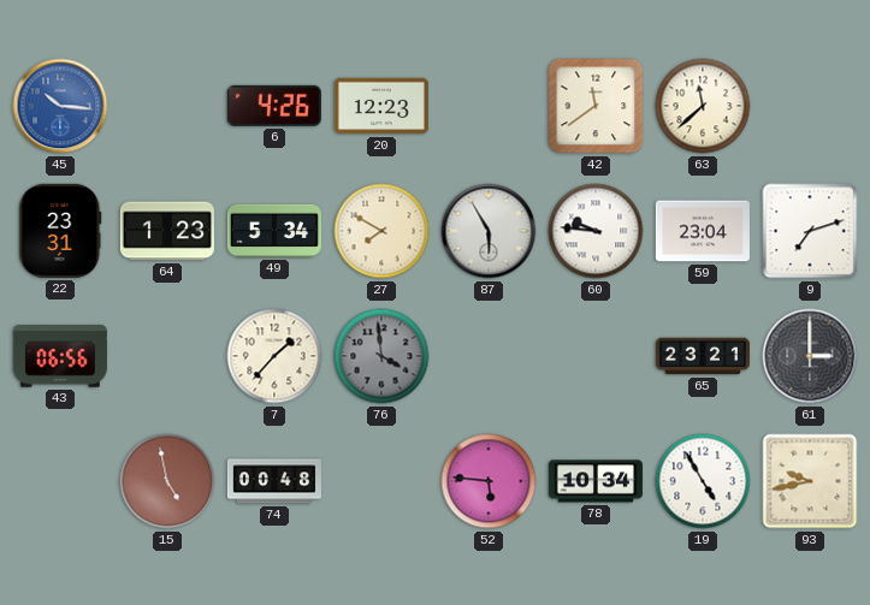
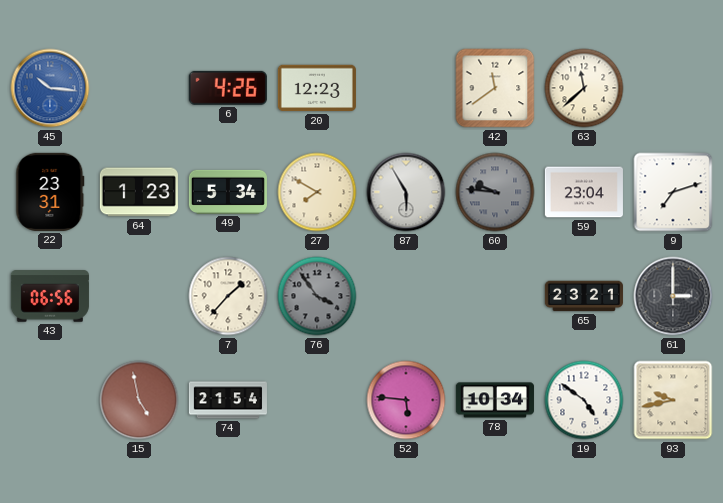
60 dial: white -> grey (495, 192)
76: 3:59 -> 3:54 (317, 296)
74: 00:48 -> 21:54 (228, 400)
19: 4:55 -> 4:51 (584, 400)
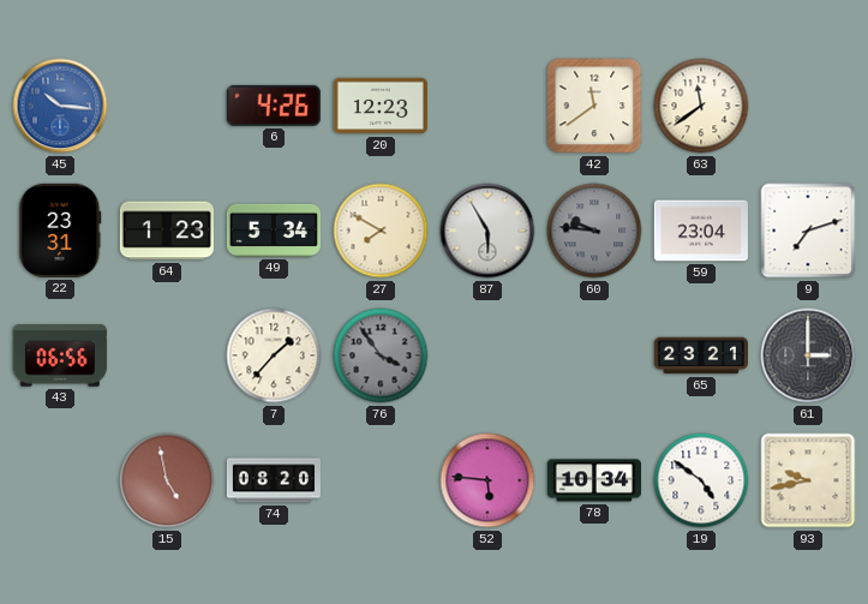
63: 11:38 -> 11:39 (701, 106)
74: 21:54 -> 08:20 (274, 480)
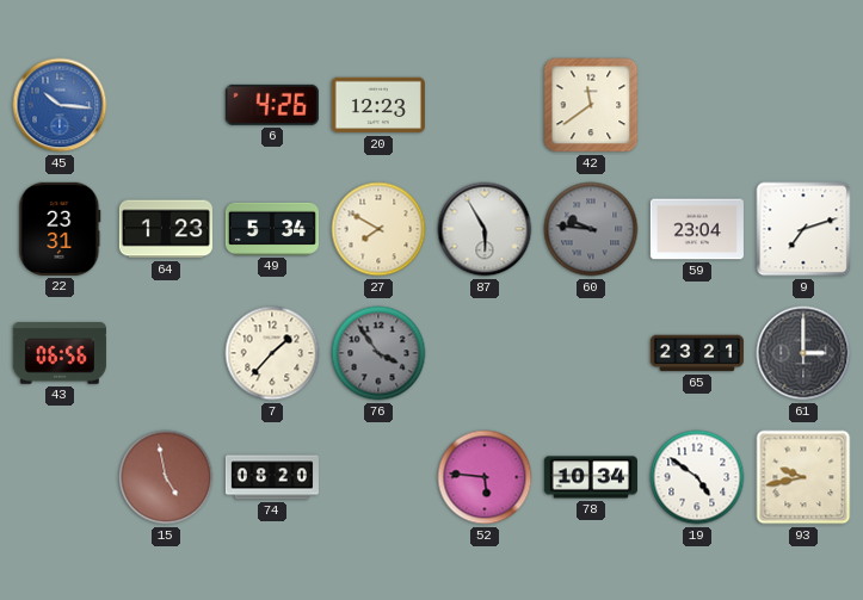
63: 11:39 -> none (701, 106)
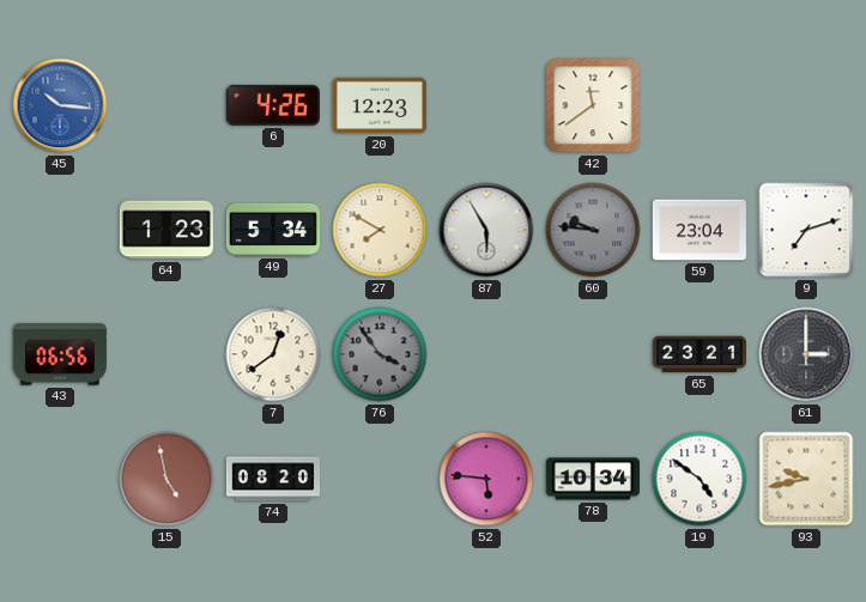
22: 23:31 -> none (60, 229)
7: 1:37 -> 12:39 (273, 354)
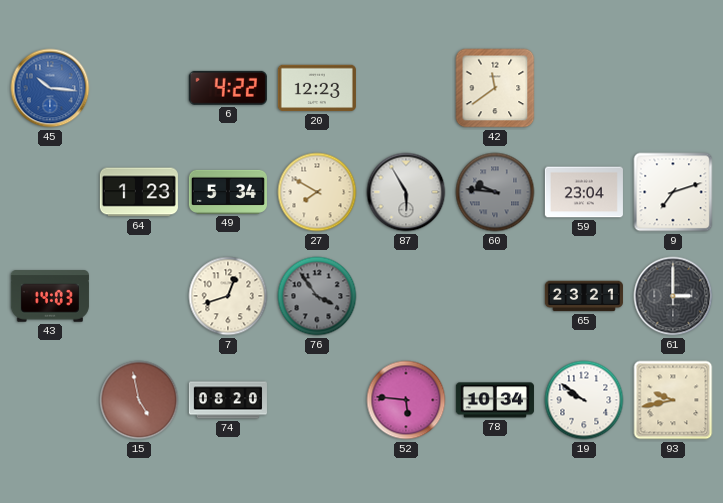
6: 4:26 -> 4:22 (228, 88)
43: 06:56 -> 14:03 (50, 296)
7: 12:39 -> 12:42 (228, 296)
19: 4:51 -> 9:51 (584, 400)
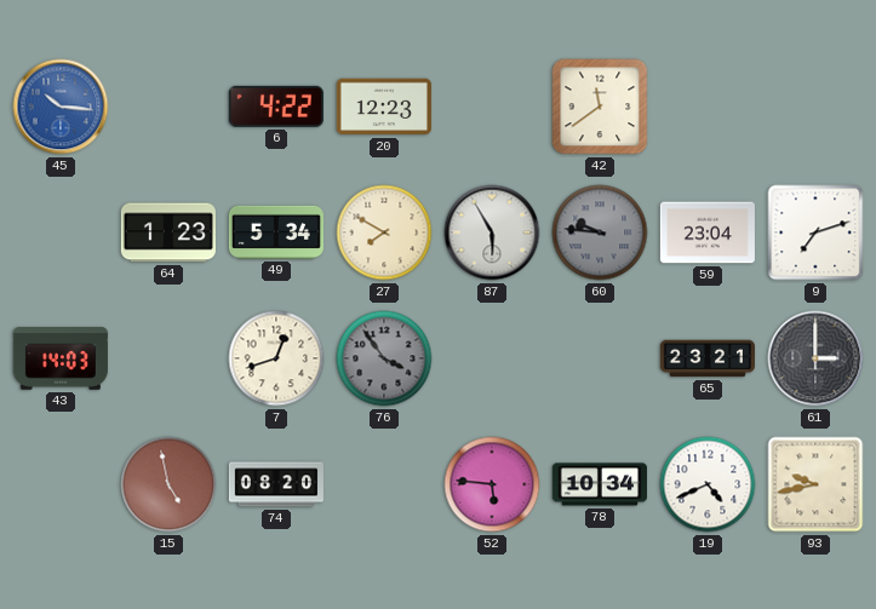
19: 9:51 -> 4:41 (708, 484)
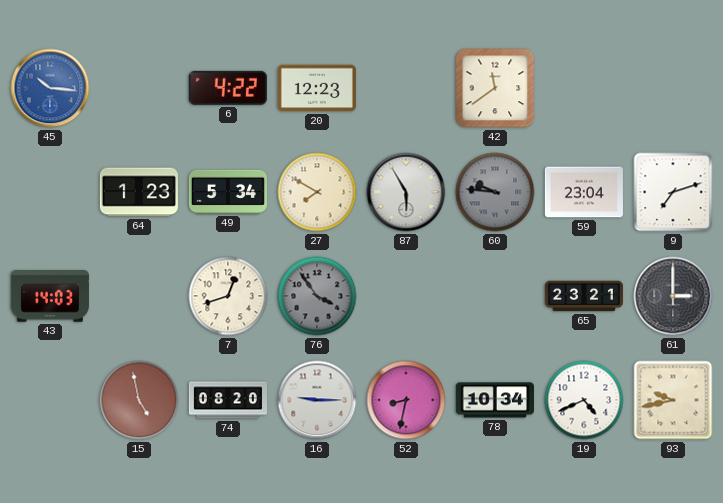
16: none -> 9:15 (317, 400)
52: 5:46 -> 8:32 (406, 400)
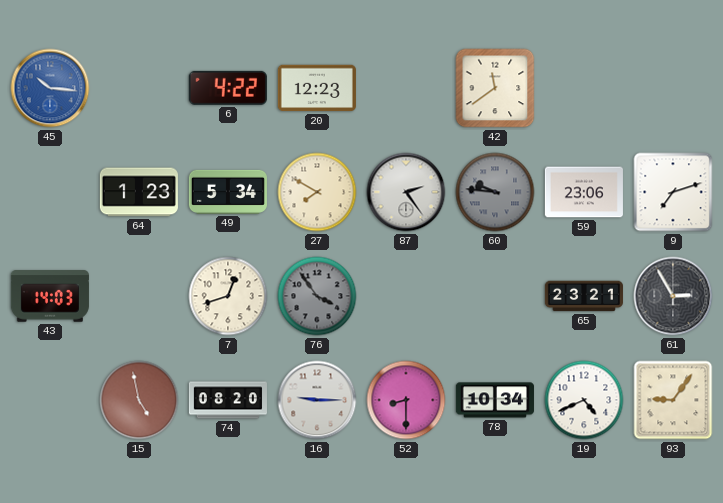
87: 5:55 -> 2:24 (406, 192)
59: 23:04 -> 23:06 (584, 192)
61: 3:00 -> 2:55 (673, 296)
52: 8:32 -> 8:30 (406, 400)
93: 9:43 -> 9:06 (673, 400)
